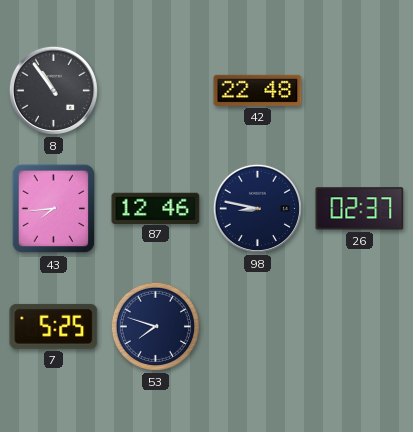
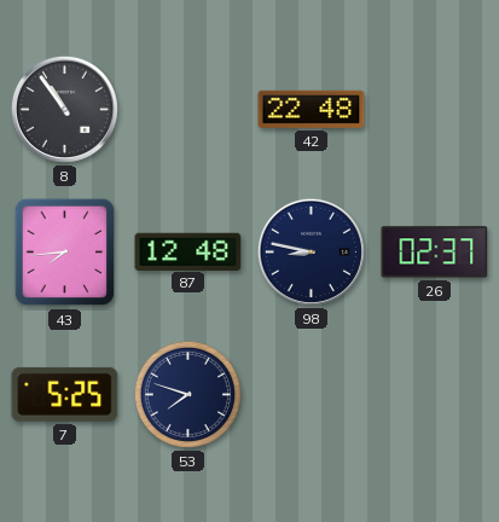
87: 12:46 -> 12:48 (188, 251)
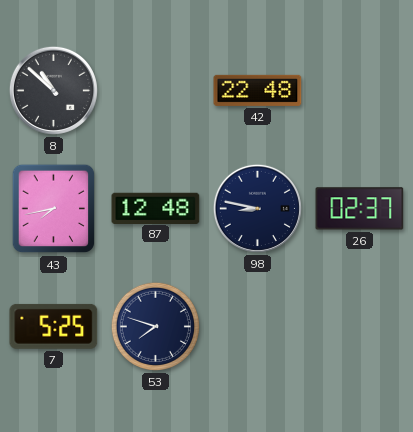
8: 10:54 -> 10:52 (53, 90)
43: 7:44 -> 7:43 (54, 209)
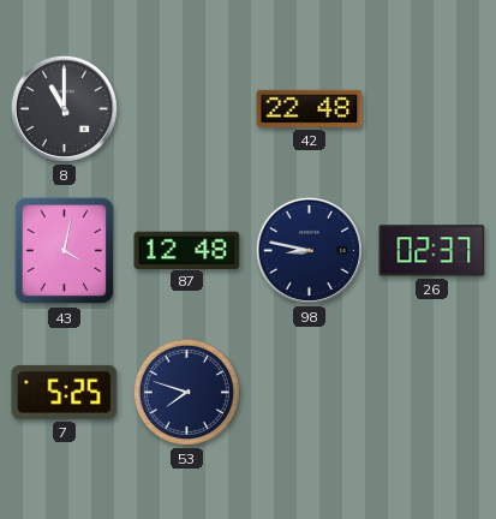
8: 10:52 -> 11:00 (64, 108)
43: 7:43 -> 4:02 (65, 251)
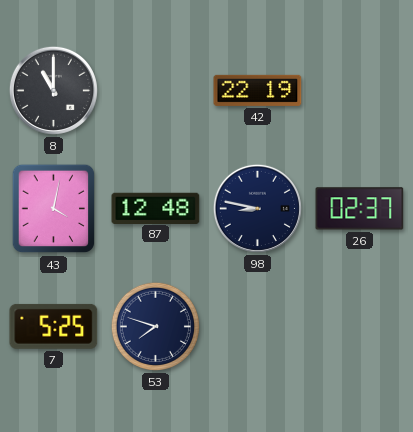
42: 22:48 -> 22:19 (258, 90)
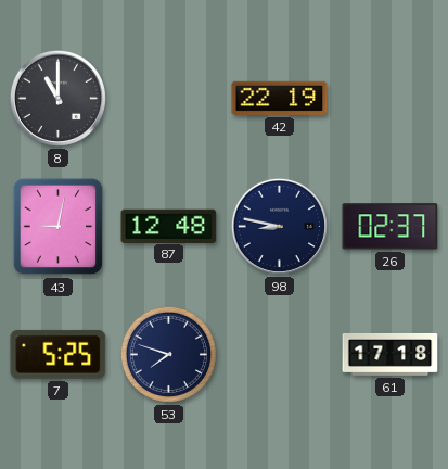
43: 4:02 -> 9:02 (59, 227)
61: none -> 17:18 (391, 354)
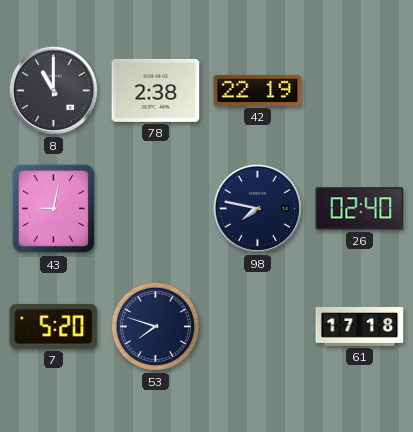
78: none -> 2:38 (156, 90)
87: 12:48 -> none (169, 226)
98: 8:47 -> 7:47 (257, 208)
26: 02:37 -> 02:40 (360, 209)
7: 5:25 -> 5:20 (54, 326)
